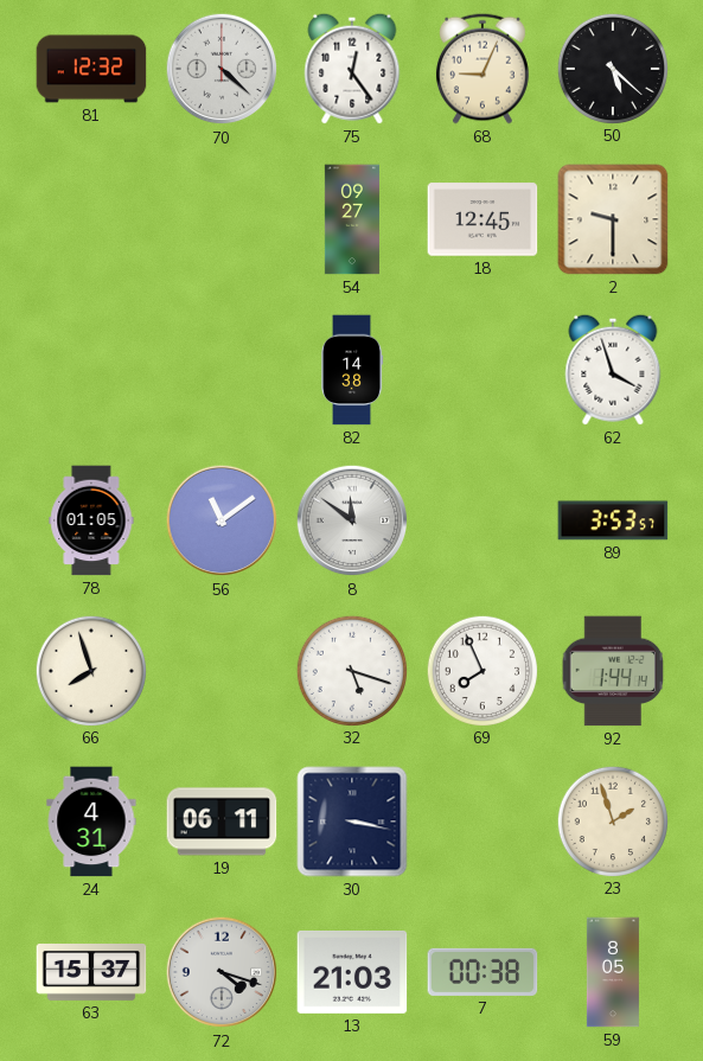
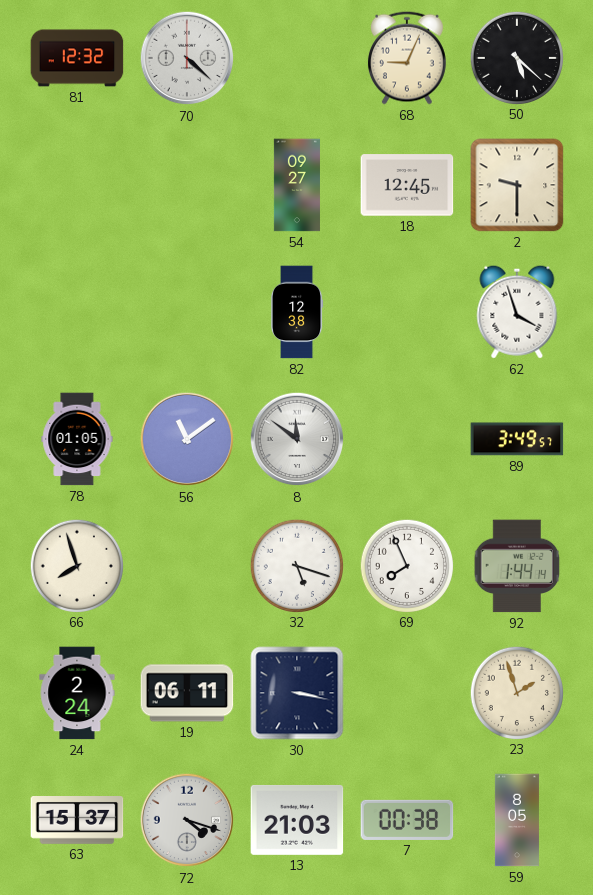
75: 12:24 -> none (352, 69)
82: 14:38 -> 12:38 (297, 312)
89: 3:53 -> 3:49 (517, 439)
24: 4:31 -> 2:24 (77, 693)
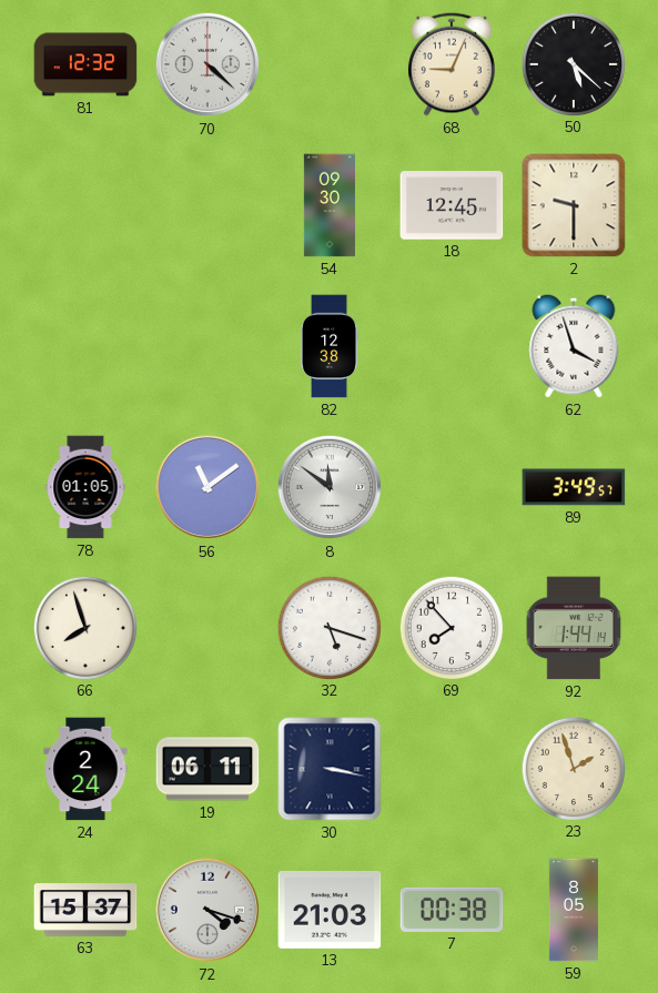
54: 09:27 -> 09:30 (330, 205)
69: 7:56 -> 7:53 (451, 627)
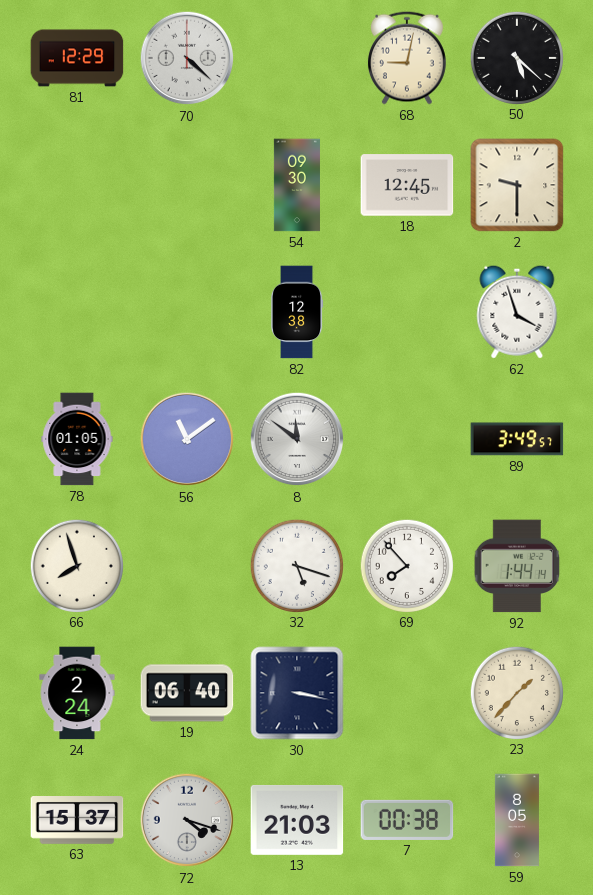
81: 12:32 -> 12:29 (77, 58)
68: 9:04 -> 9:02 (407, 58)
19: 06:11 -> 06:40 (187, 693)
23: 1:57 -> 1:37 (516, 692)
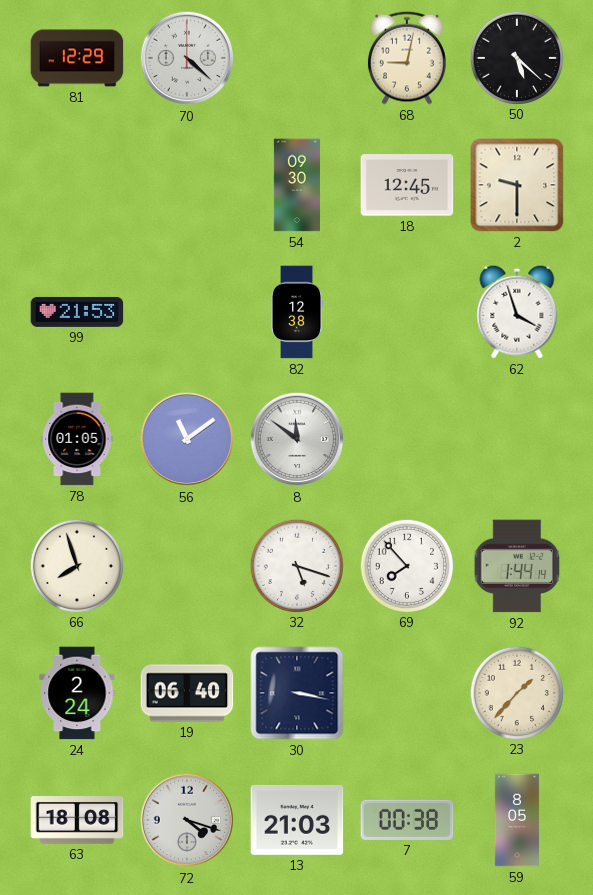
99: none -> 21:53 (77, 312)
89: 3:49 -> none (517, 439)
63: 15:37 -> 18:08 (77, 821)
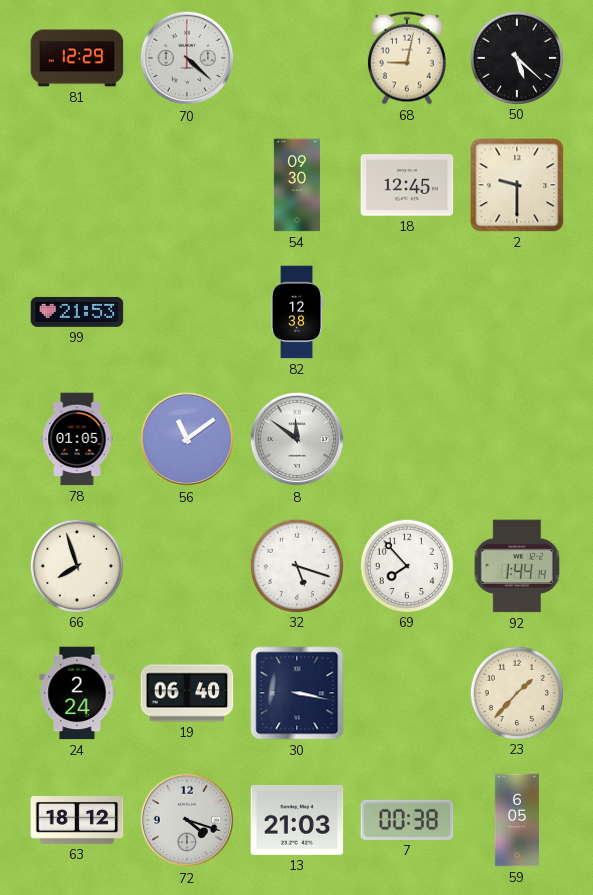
62: 3:57 -> none (517, 312)
63: 18:08 -> 18:12 (77, 821)
59: 8:05 -> 6:05 (517, 820)
